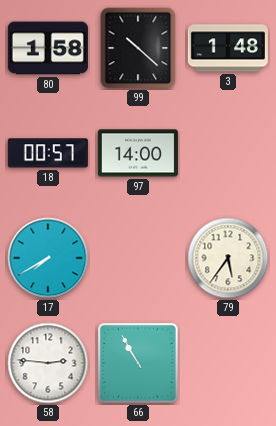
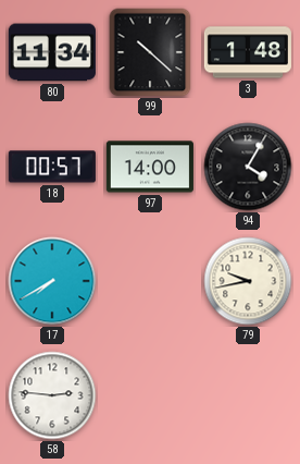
80: 1:58 -> 11:34 (52, 52)
94: none -> 4:05 (248, 167)
79: 5:36 -> 9:43 (248, 281)
66: 10:55 -> none (138, 363)
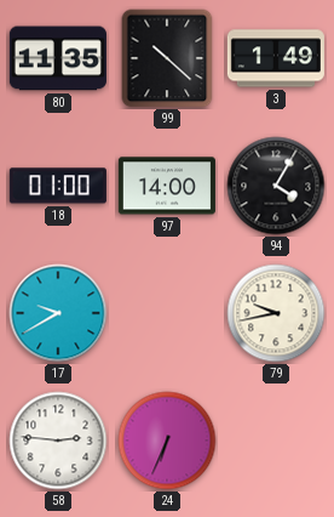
80: 11:34 -> 11:35 (58, 58)
3: 1:48 -> 1:49 (276, 58)
18: 00:57 -> 01:00 (58, 186)
17: 7:40 -> 9:40 (58, 313)
24: none -> 6:34 (167, 441)
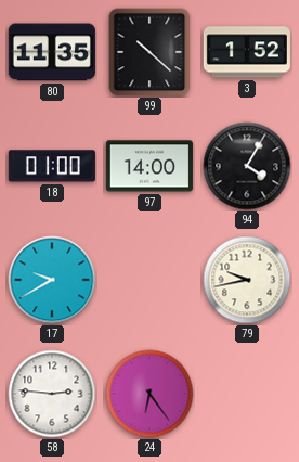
3: 1:49 -> 1:52 (247, 52)
24: 6:34 -> 6:24 (149, 394)
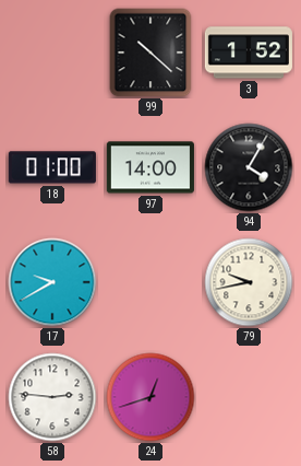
80: 11:35 -> none (52, 52)
24: 6:24 -> 12:42 (150, 397)
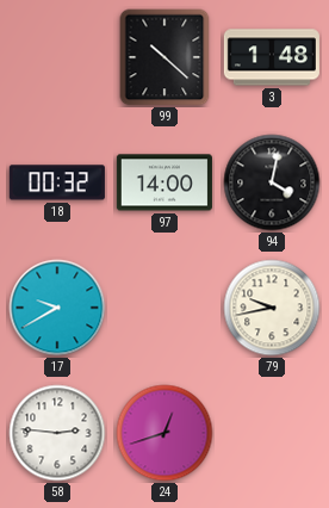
3: 1:52 -> 1:48 (272, 57)
18: 01:00 -> 00:32 (57, 182)
94: 4:05 -> 4:02 (272, 182)
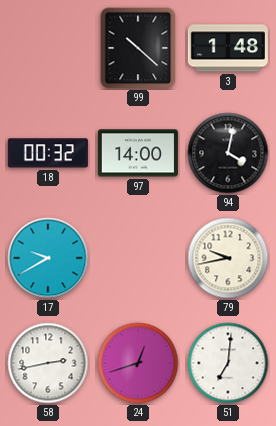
58: 2:46 -> 2:43 (48, 363)
51: none -> 7:01 (228, 363)
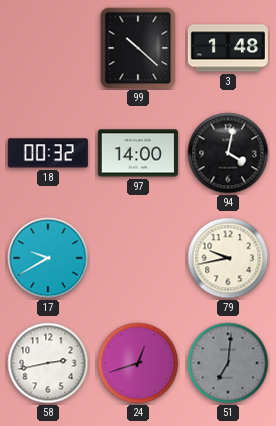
51 dial: white -> grey (228, 363)
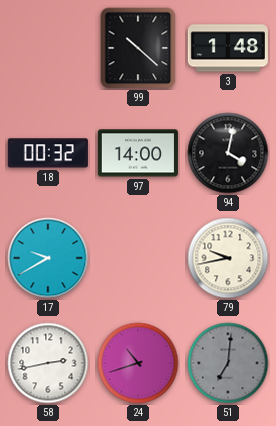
24: 12:42 -> 10:42 (138, 363)
